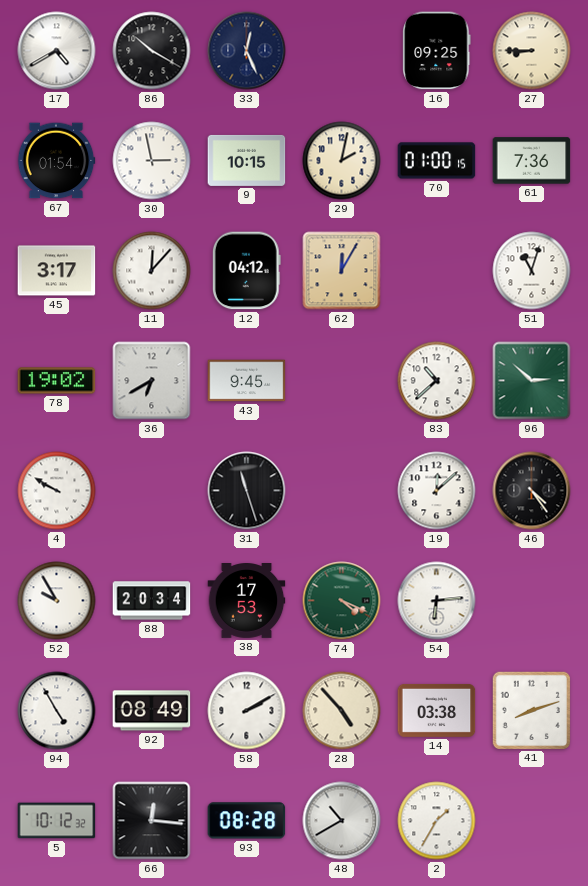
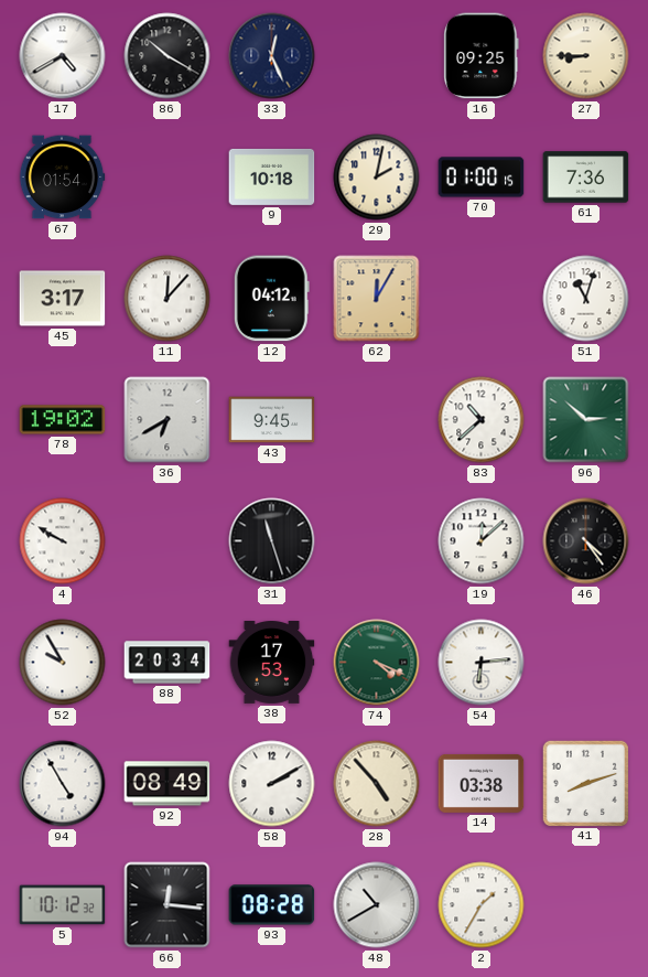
30: 2:58 -> none (152, 161)
9: 10:15 -> 10:18 (272, 176)
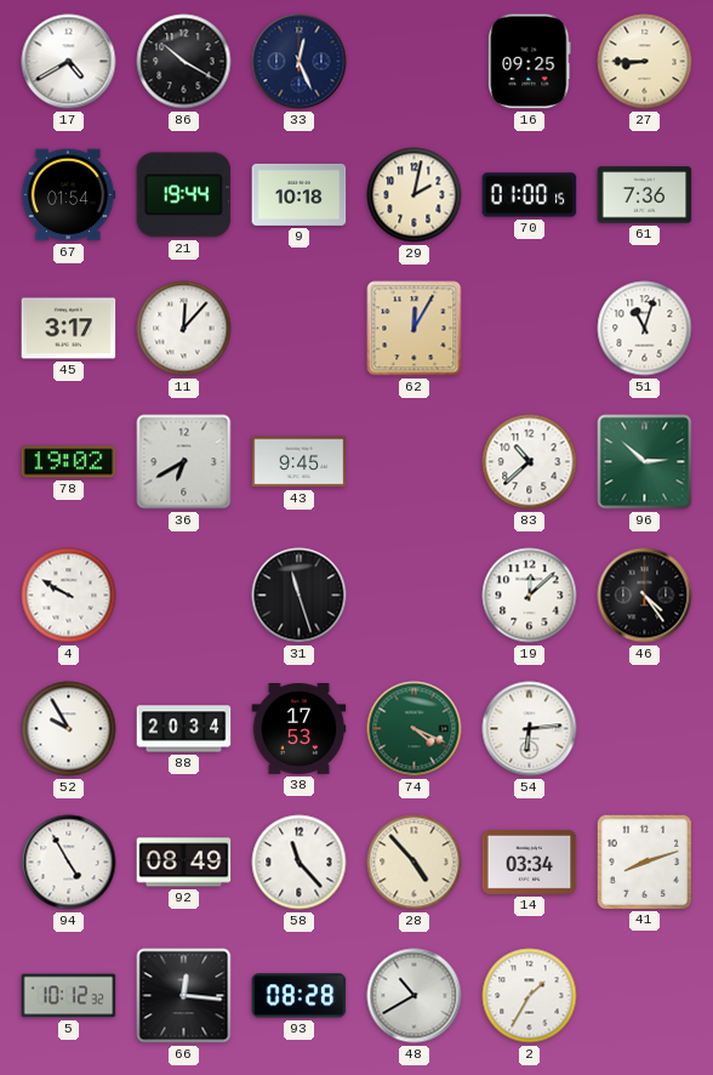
21: none -> 19:44 (184, 195)
12: 04:12 -> none (271, 299)
58: 2:10 -> 11:23 (300, 863)
14: 03:38 -> 03:34 (530, 861)
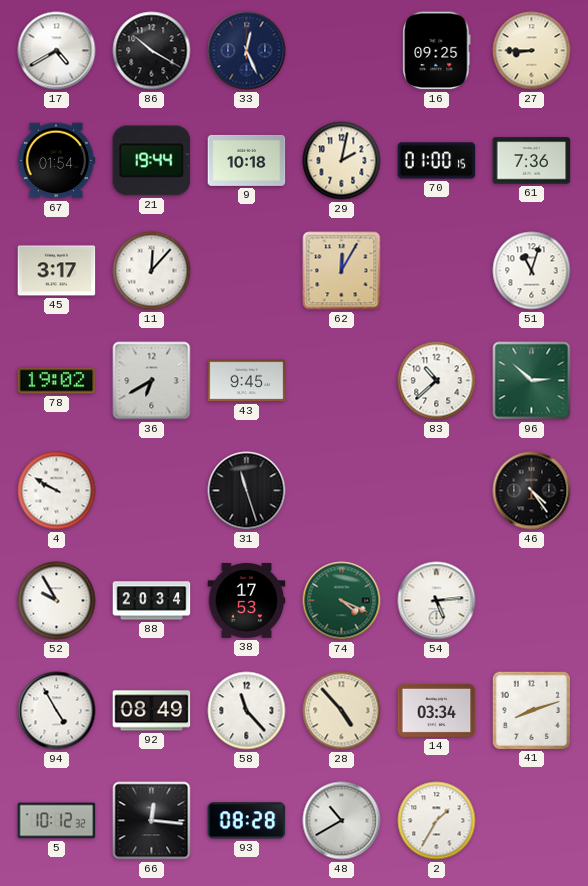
19: 12:08 -> none (530, 596)
54: 6:14 -> 5:14 (437, 601)
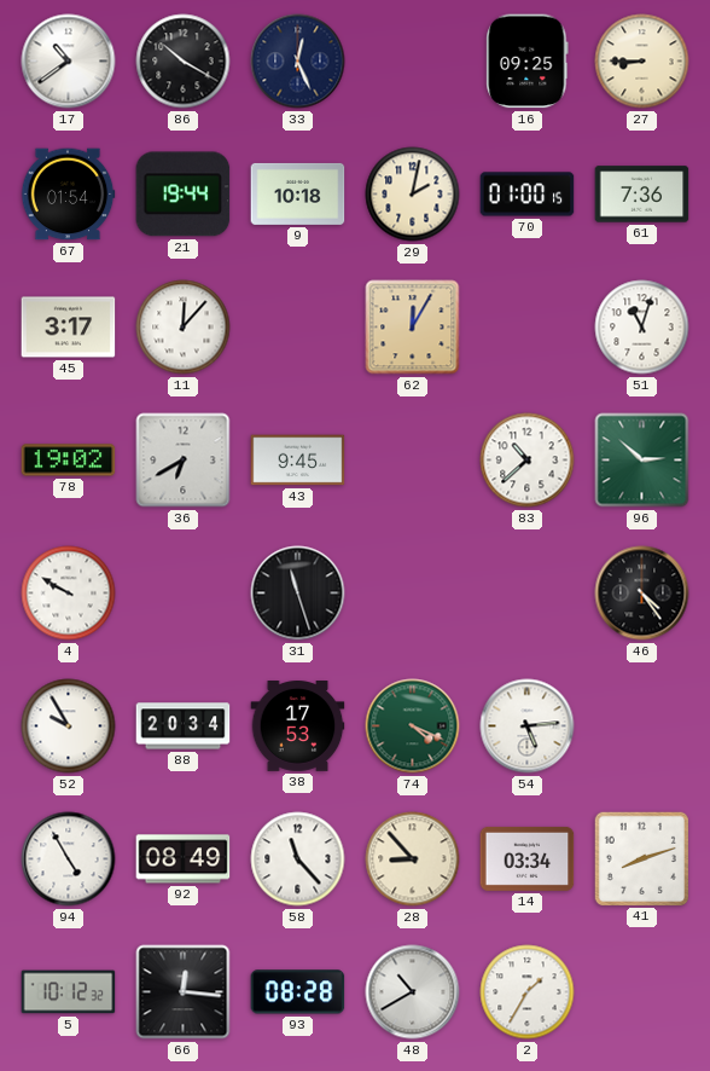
17: 4:40 -> 10:39 (69, 62)
28: 4:53 -> 8:53 (413, 859)
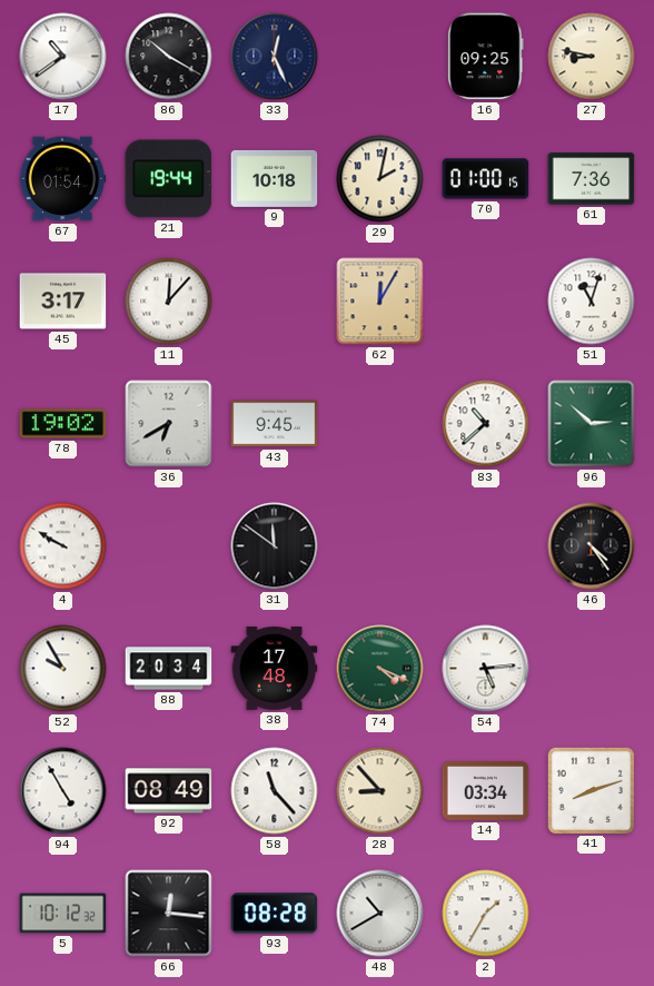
27: 8:45 -> 8:47 (592, 57)
31: 11:27 -> 11:51 (275, 546)
38: 17:53 -> 17:48 (275, 669)
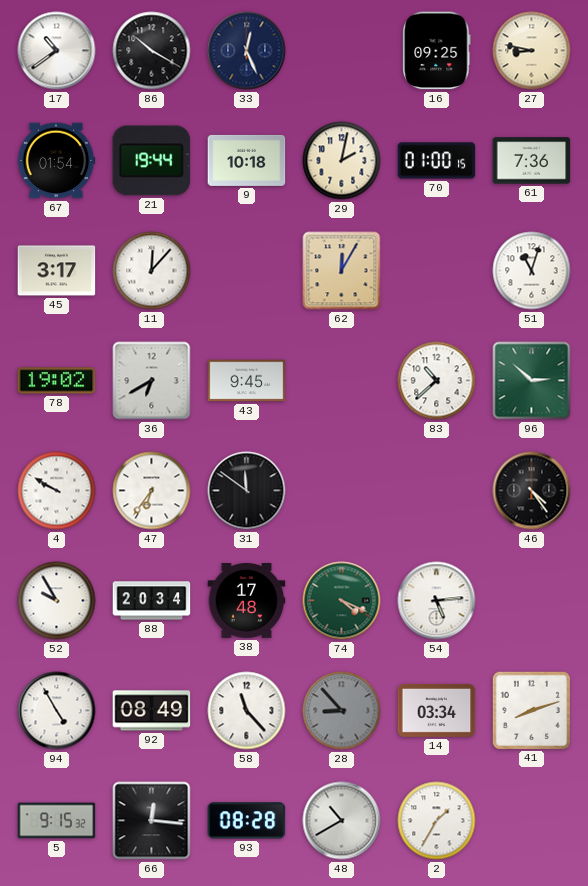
47: none -> 6:36 (152, 491)
28 dial: cream -> grey (342, 711)
5: 10:12 -> 9:15 (57, 821)
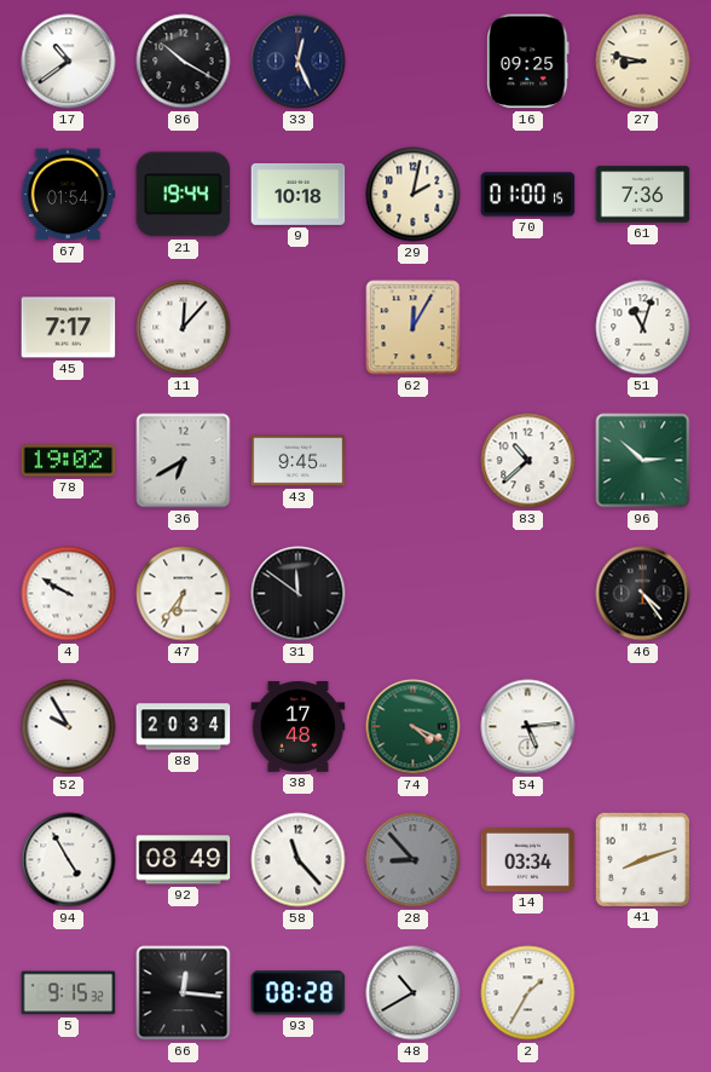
45: 3:17 -> 7:17 (69, 328)
